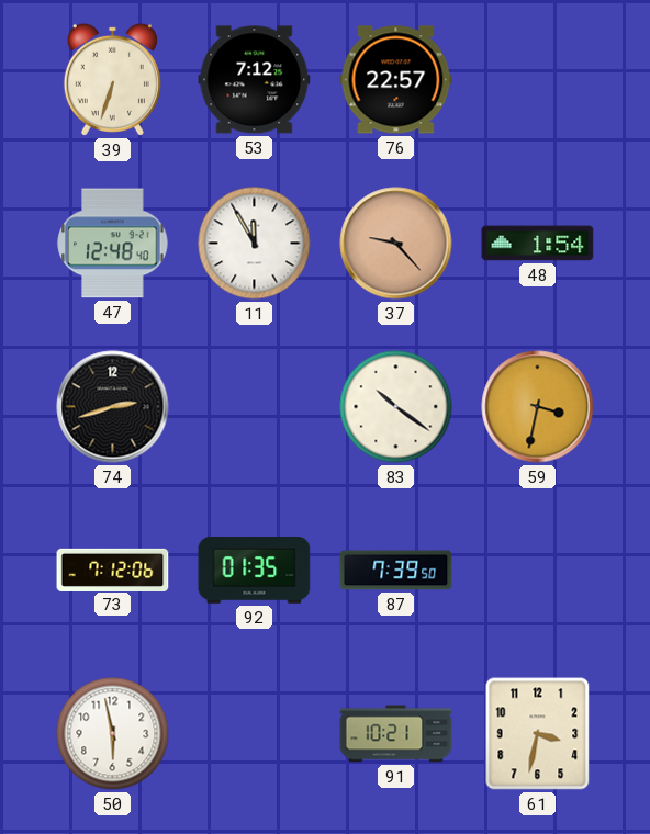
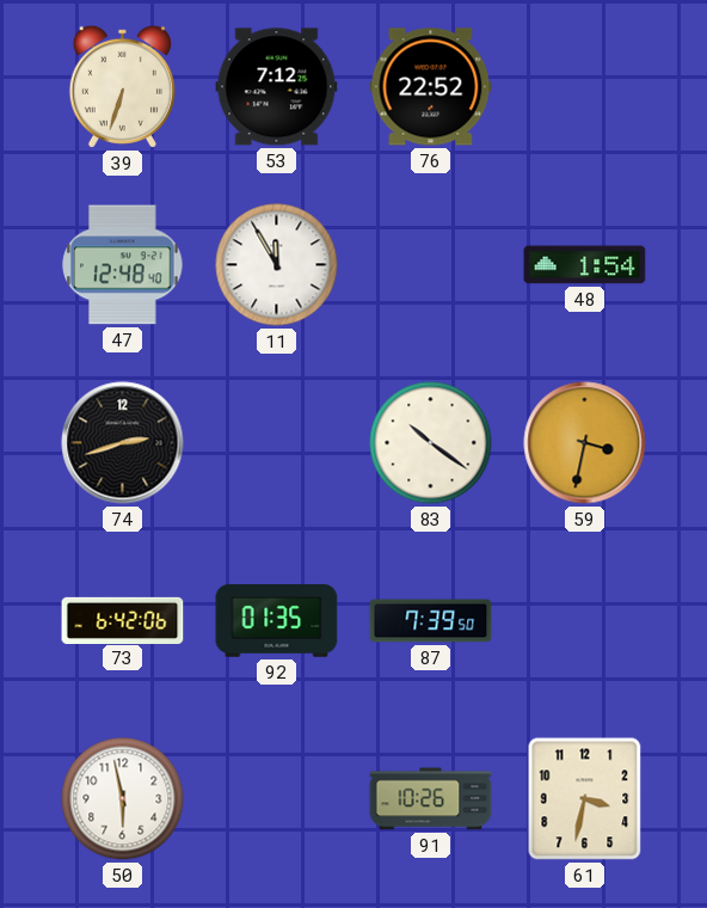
76: 22:57 -> 22:52 (431, 87)
37: 9:23 -> none (396, 244)
73: 7:12 -> 6:42 (123, 620)
91: 10:21 -> 10:26 (431, 799)
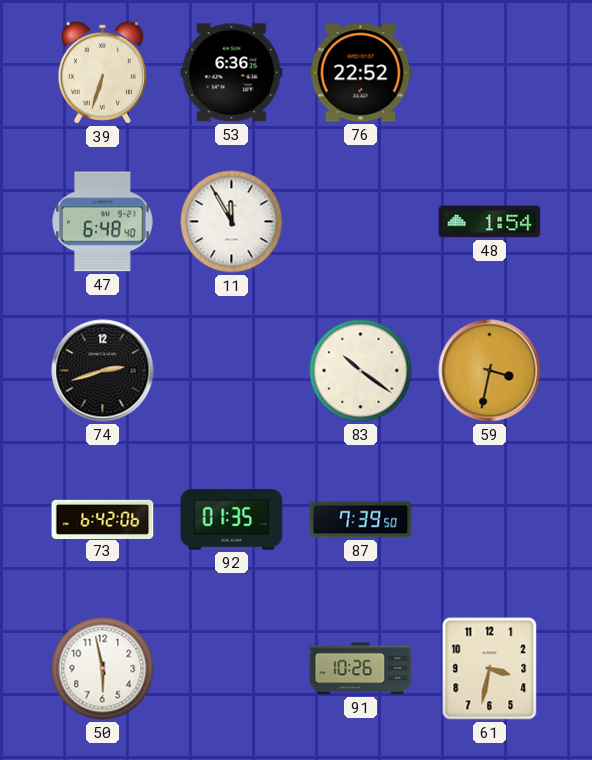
53: 7:12 -> 6:36 (232, 73)
47: 12:48 -> 6:48 (103, 222)
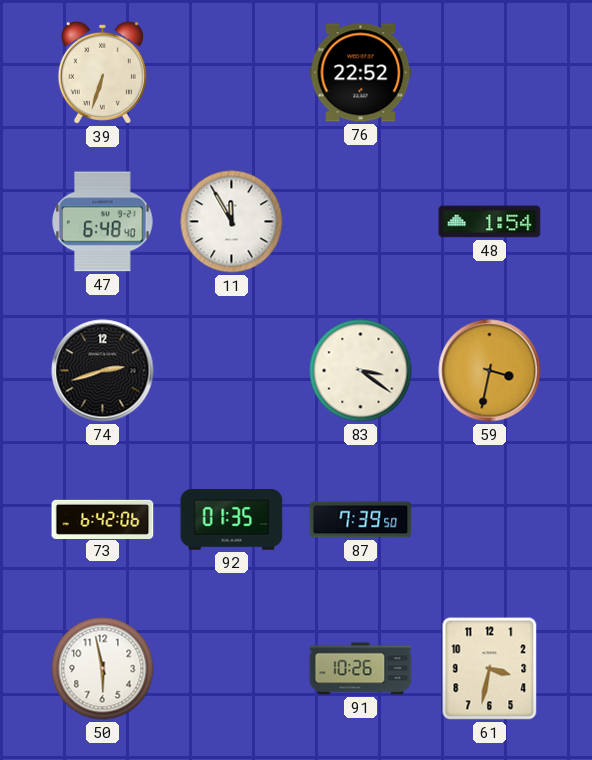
53: 6:36 -> none (232, 73)
83: 10:21 -> 3:21 (361, 371)
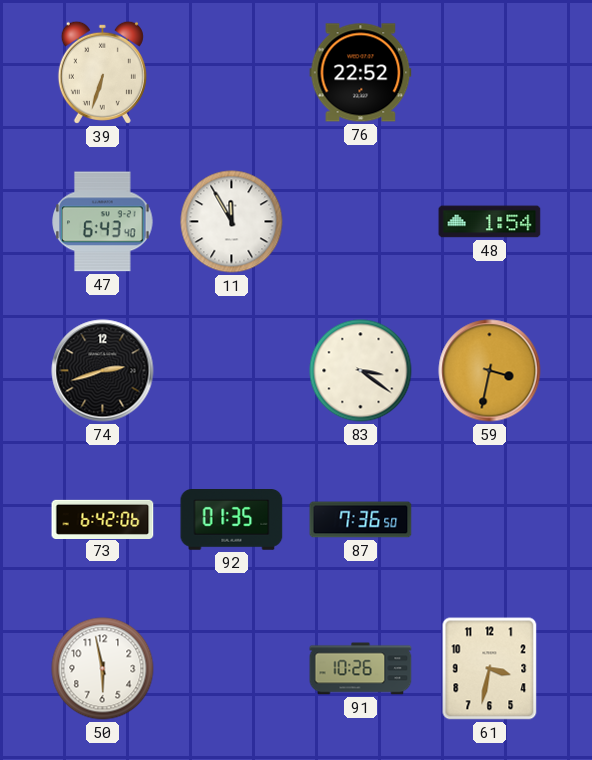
47: 6:48 -> 6:43 (103, 222)
87: 7:39 -> 7:36 (361, 520)
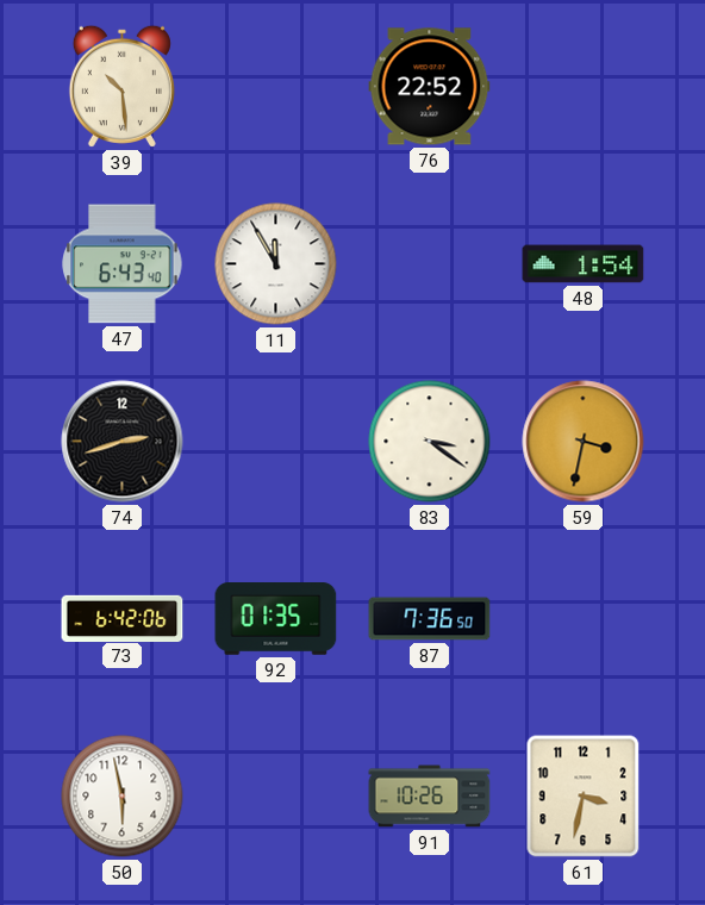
39: 6:33 -> 10:29 (121, 86)
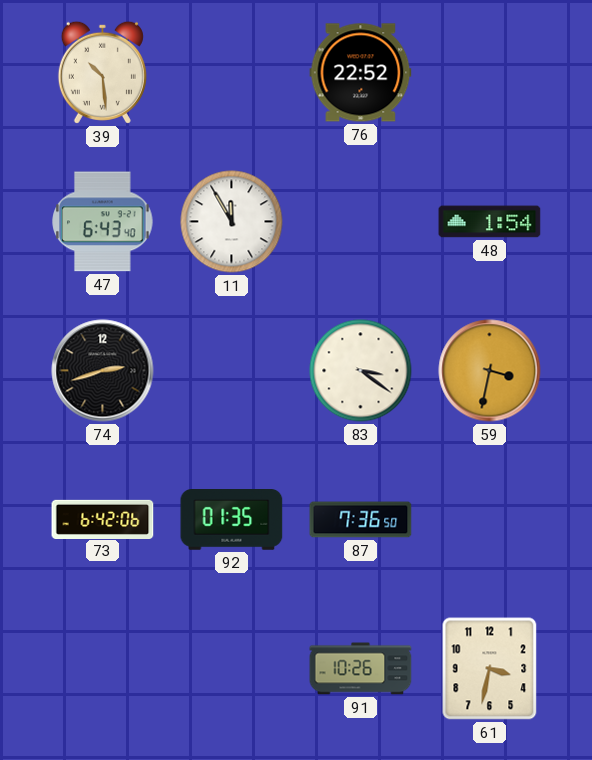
50: 5:58 -> none (123, 797)
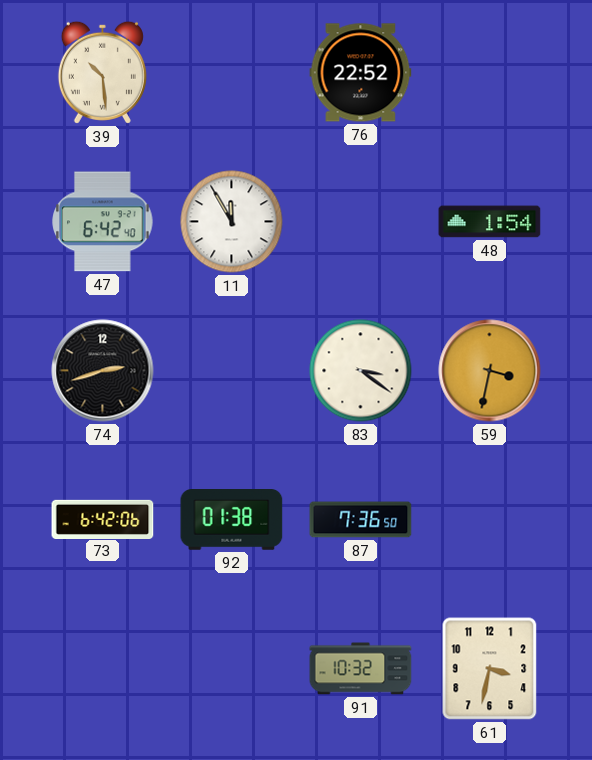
47: 6:43 -> 6:42 (103, 222)
92: 01:35 -> 01:38 (232, 520)
91: 10:26 -> 10:32 (361, 669)
